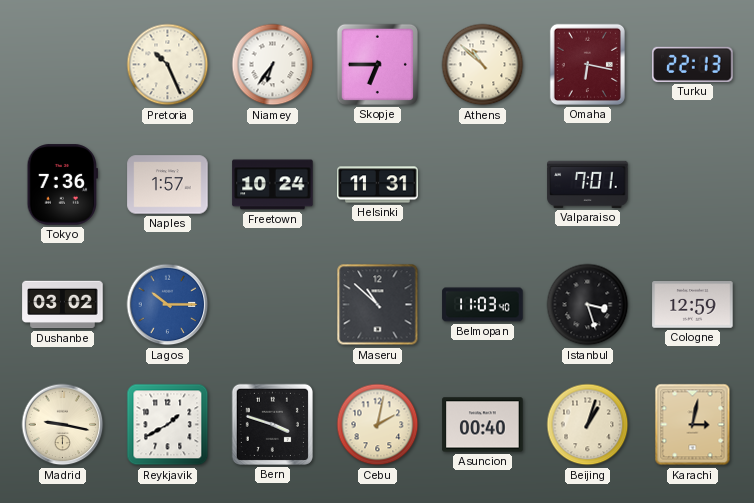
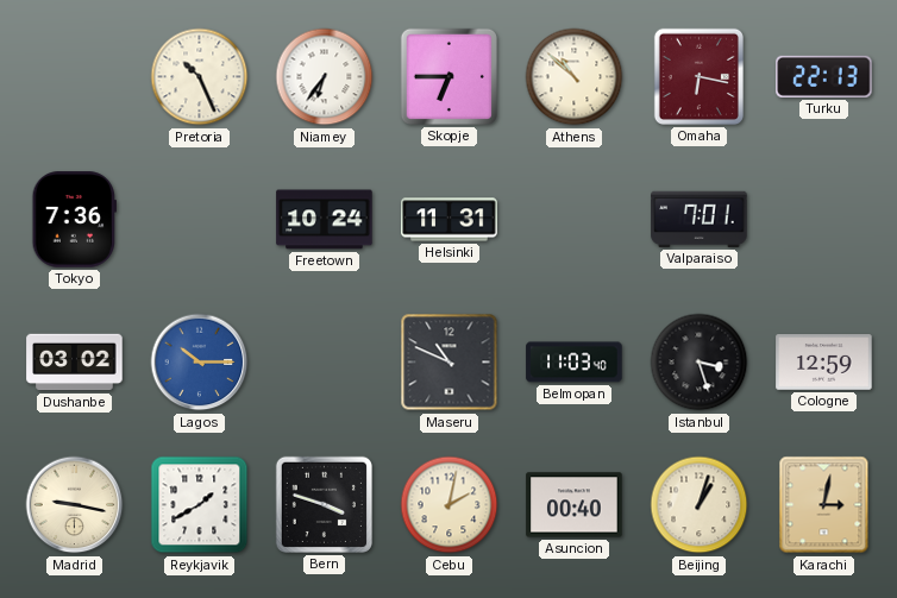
Naples: 1:57 -> none (168, 185)
Maseru: 10:52 -> 10:49 (450, 363)
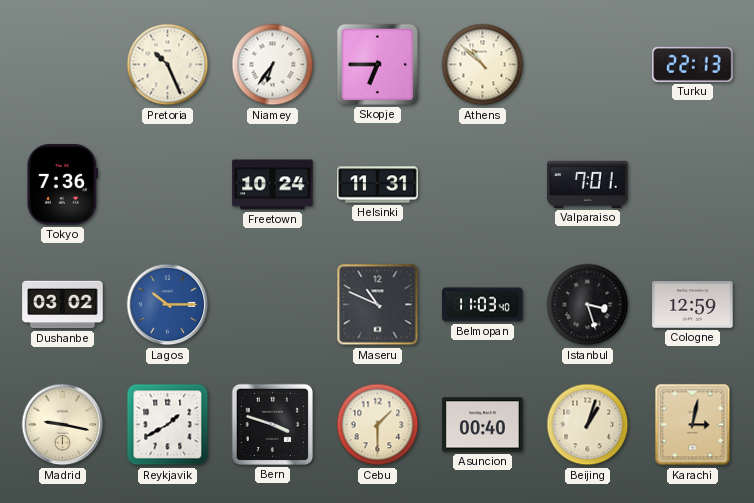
Omaha: 6:17 -> none (698, 76)
Cebu: 2:02 -> 1:30 (378, 425)
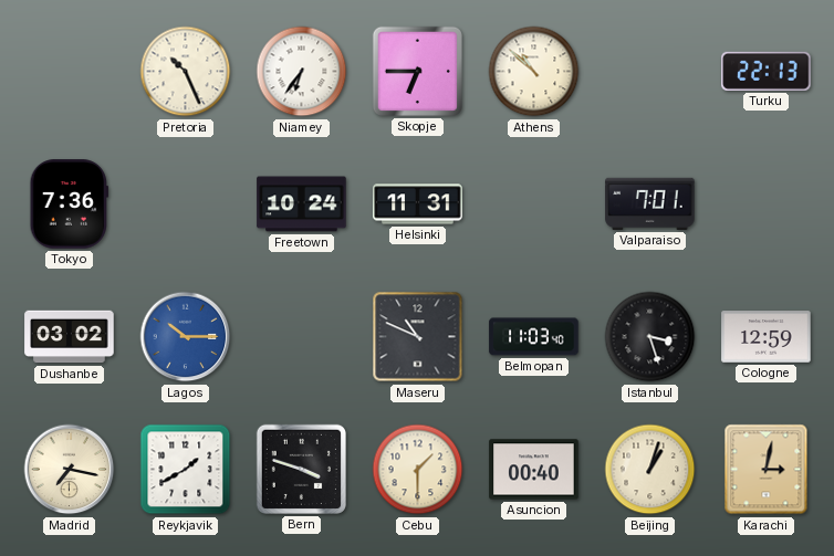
Madrid: 9:17 -> 7:17 (70, 470)
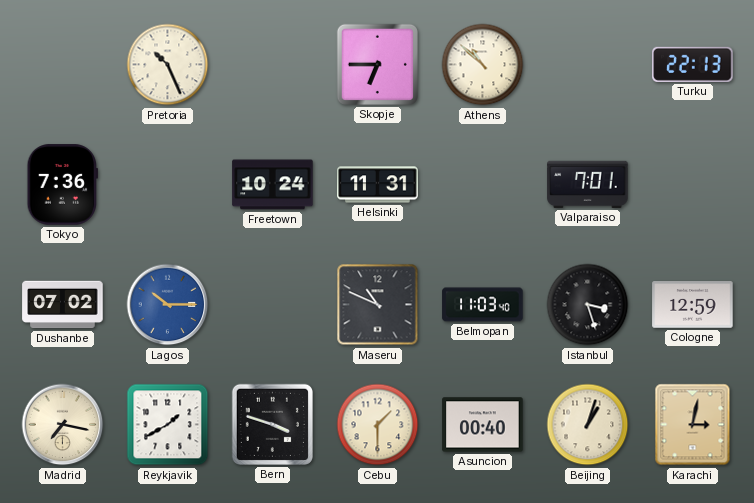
Niamey: 6:36 -> none (302, 72)
Dushanbe: 03:02 -> 07:02 (63, 305)
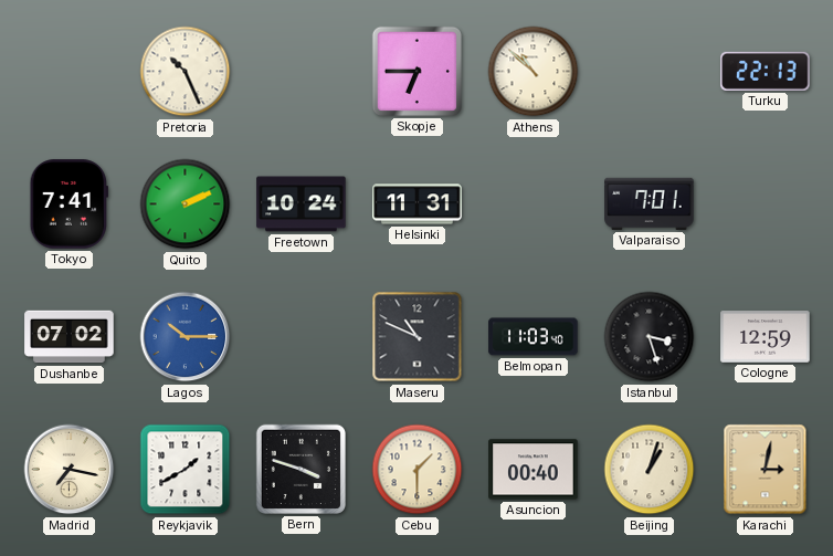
Tokyo: 7:36 -> 7:41 (68, 204)
Quito: none -> 2:11 (186, 204)
